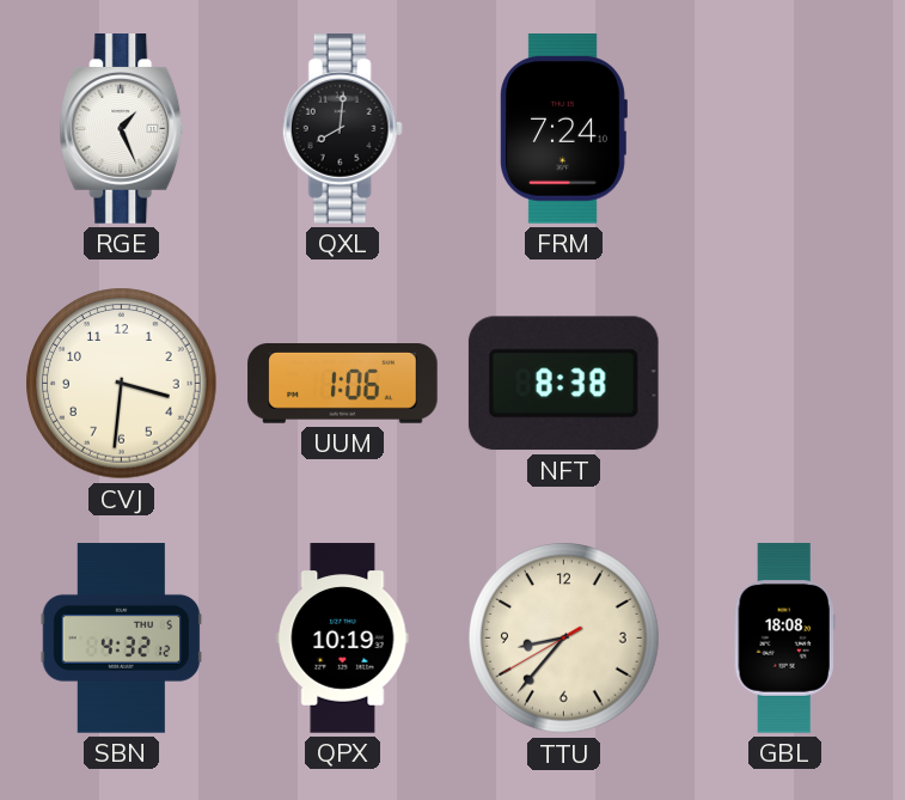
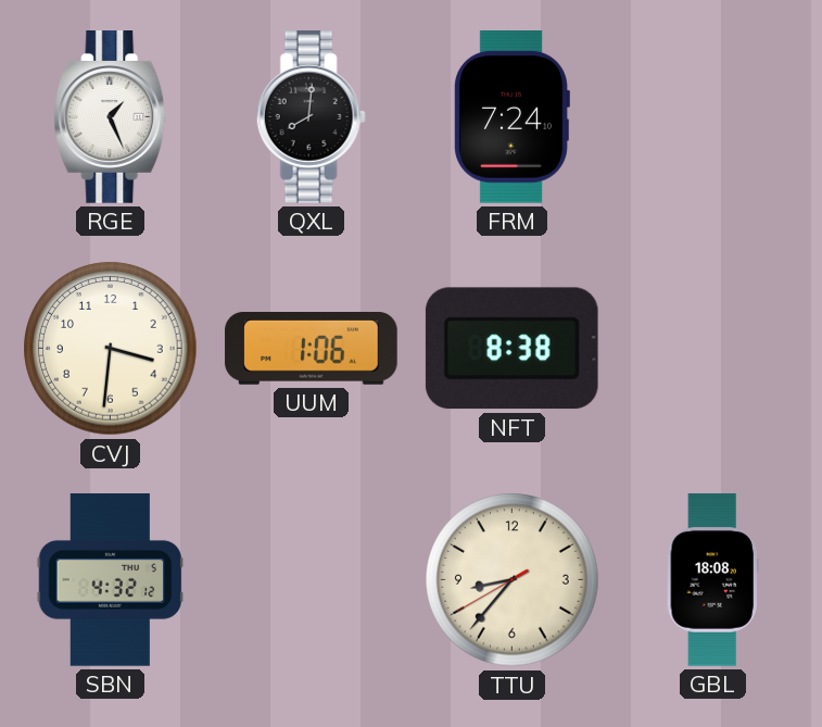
QPX: 10:19 -> none (343, 639)
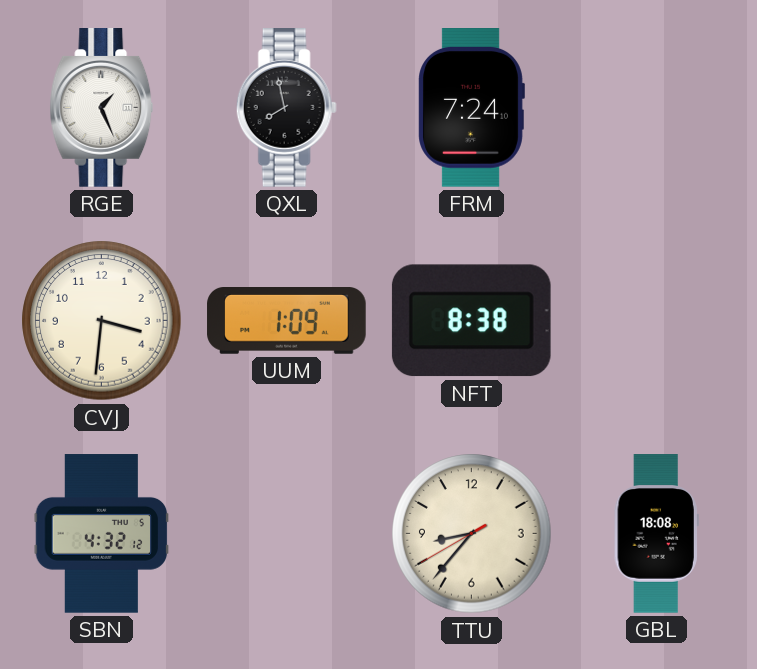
QXL: 8:01 -> 7:58 (286, 108)
UUM: 1:06 -> 1:09 (287, 321)
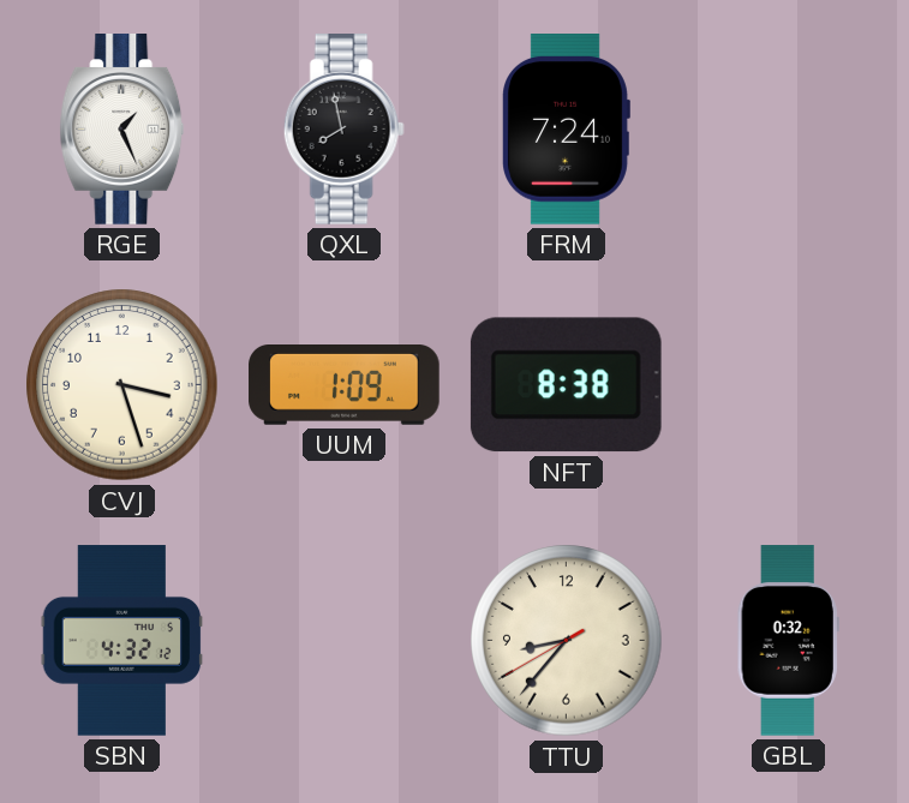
CVJ: 3:31 -> 3:27 (122, 385)
GBL: 18:08 -> 0:32 (788, 641)
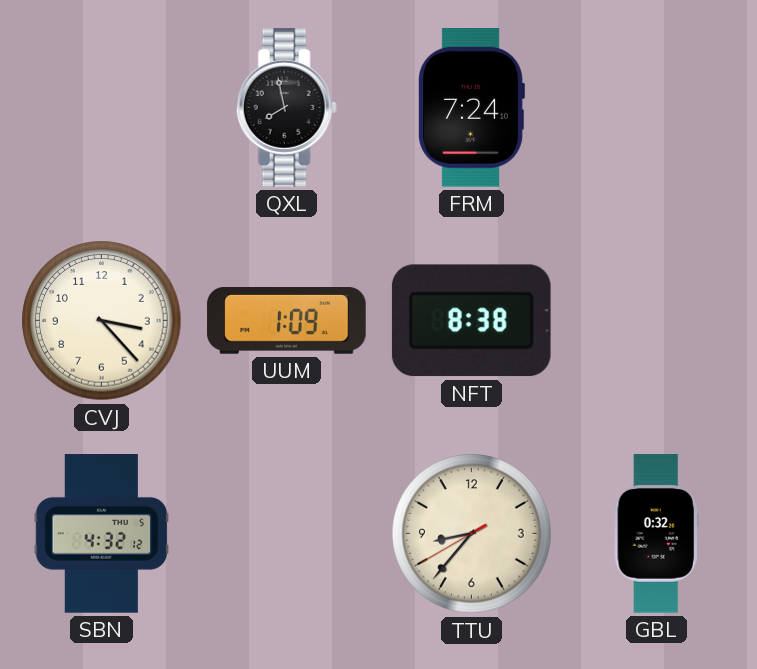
RGE: 1:26 -> none (122, 130)
CVJ: 3:27 -> 3:23 (102, 321)
